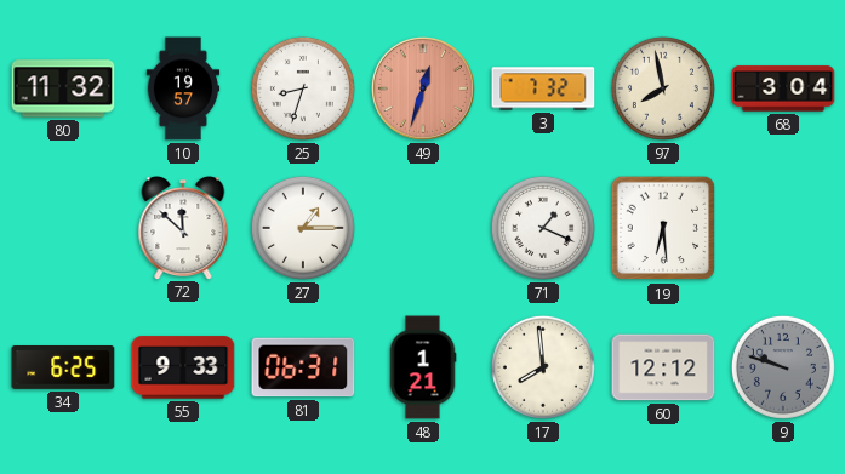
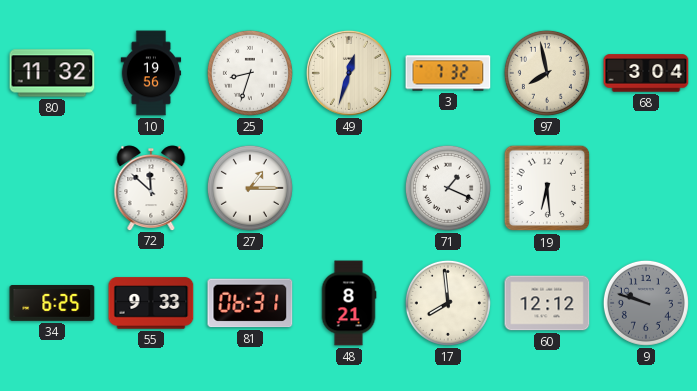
10: 19:57 -> 19:56 (151, 73)
49 dial: salmon -> cream (349, 73)
48: 1:21 -> 8:21 (349, 303)
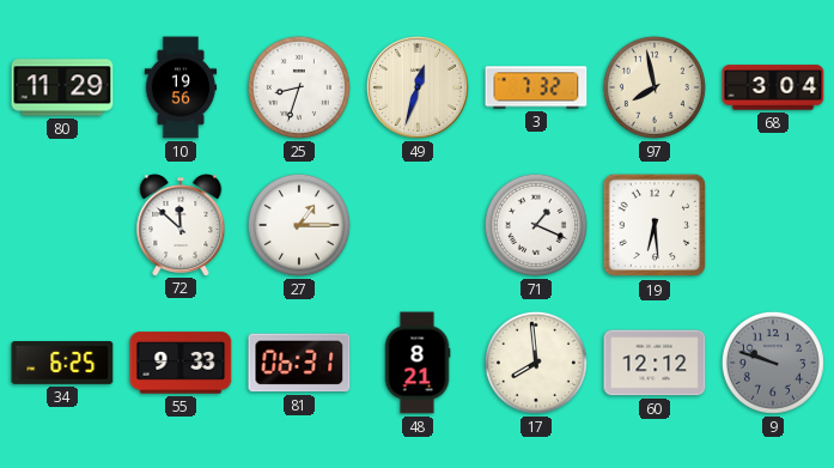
80: 11:32 -> 11:29 (62, 87)
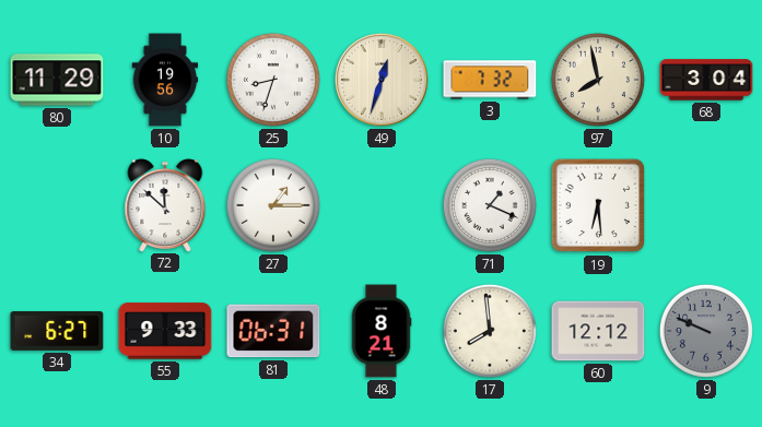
34: 6:25 -> 6:27 (57, 332)
9: 9:48 -> 9:49 (706, 331)
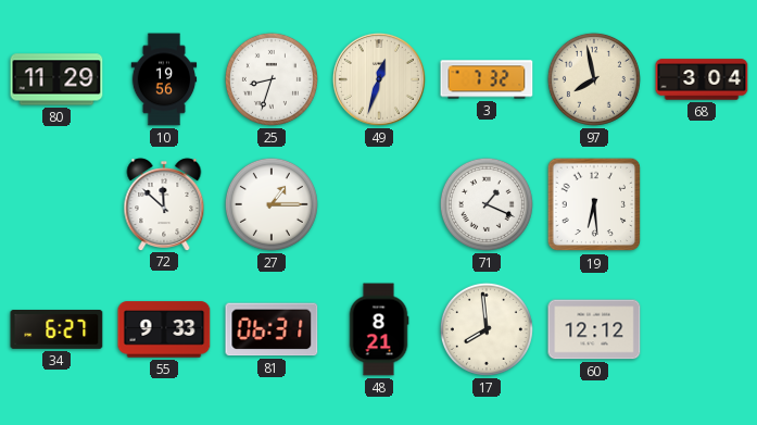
9: 9:49 -> none (706, 331)
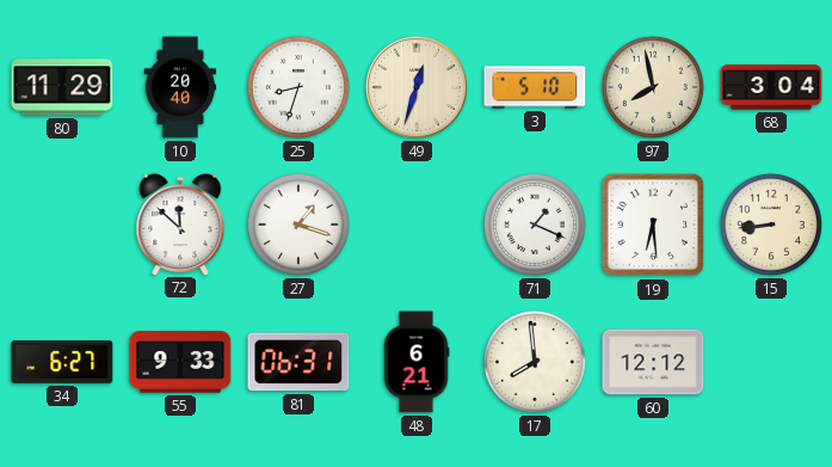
10: 19:56 -> 20:40 (180, 87)
3: 7:32 -> 5:10 (535, 87)
27: 1:15 -> 1:18 (298, 225)
15: none -> 8:44 (771, 225)
48: 8:21 -> 6:21 (417, 362)
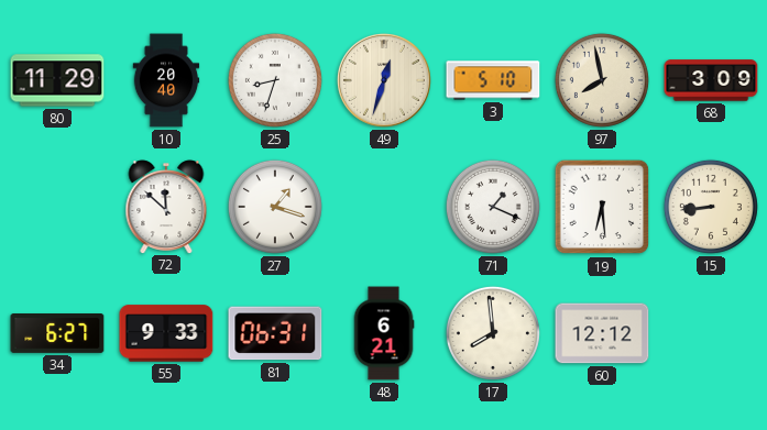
68: 3:04 -> 3:09 (711, 80)
